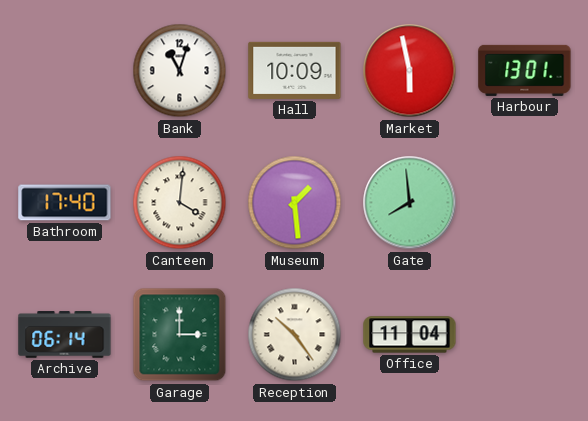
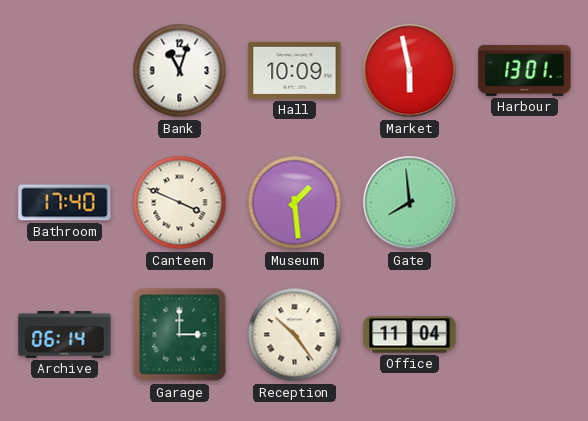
Canteen: 4:01 -> 3:49 (180, 203)
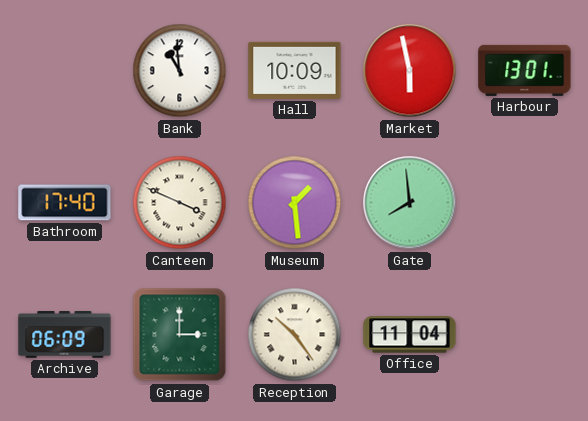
Bank: 11:03 -> 10:59 (180, 71)
Archive: 06:14 -> 06:09 (65, 335)
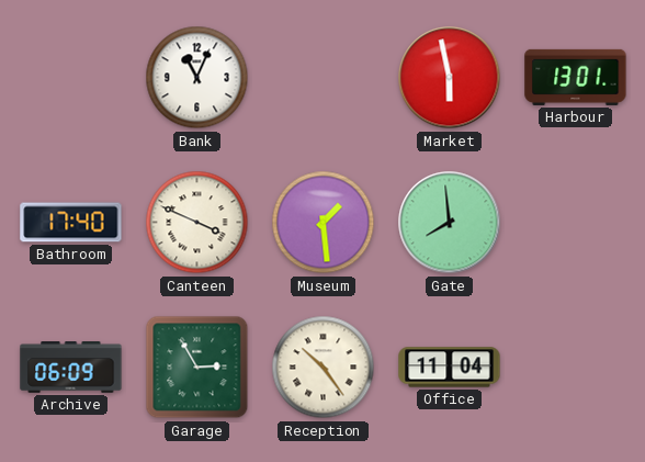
Bank: 10:59 -> 11:04 (197, 78)
Hall: 10:09 -> none (295, 70)
Garage: 3:00 -> 2:55 (197, 368)
